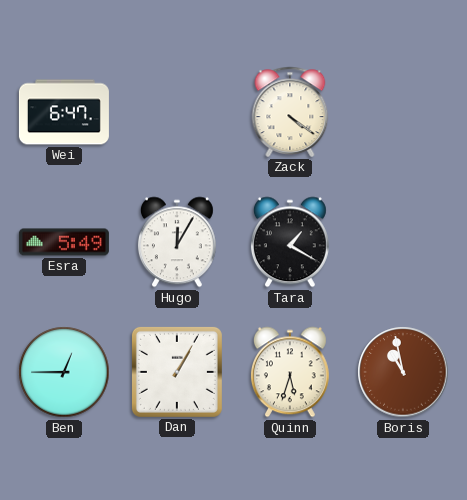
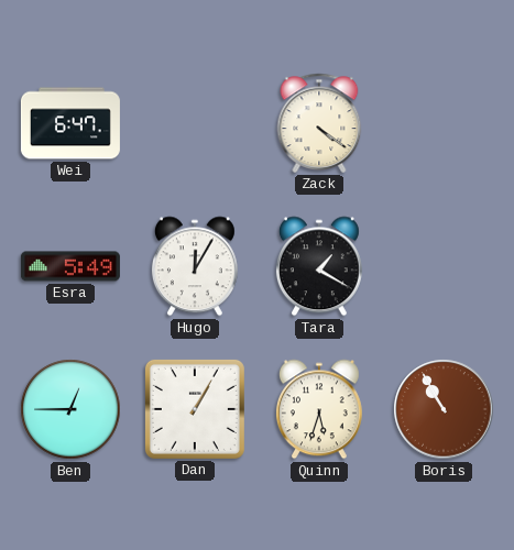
Boris: 10:58 -> 10:55 (444, 409)
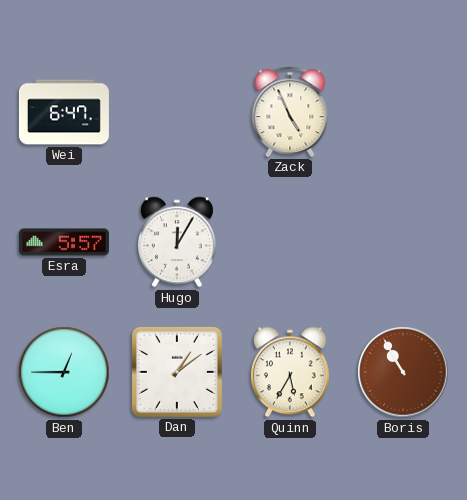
Zack: 4:21 -> 4:56 (290, 112)
Esra: 5:49 -> 5:57 (64, 242)
Tara: 1:20 -> none (319, 266)
Dan: 1:05 -> 1:09 (177, 372)
Quinn: 5:33 -> 5:35 (290, 372)
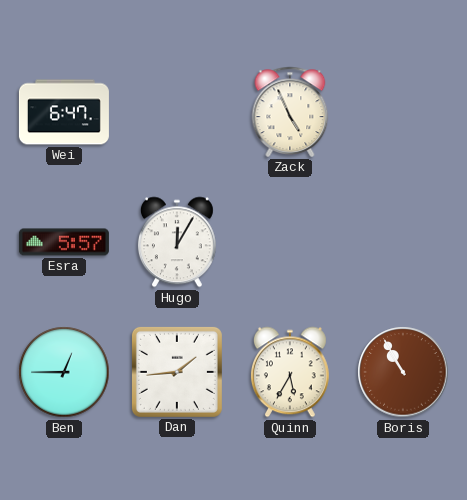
Dan: 1:09 -> 1:44 (177, 372)
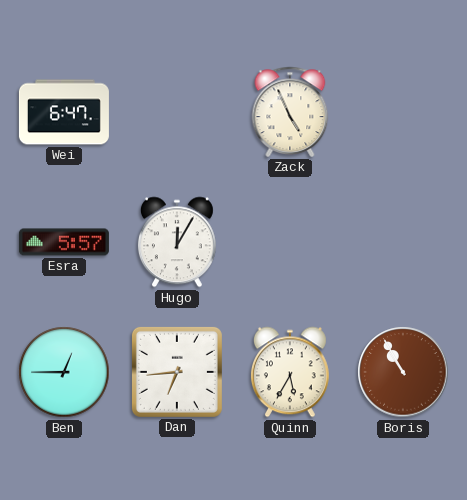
Dan: 1:44 -> 6:44 (177, 372)
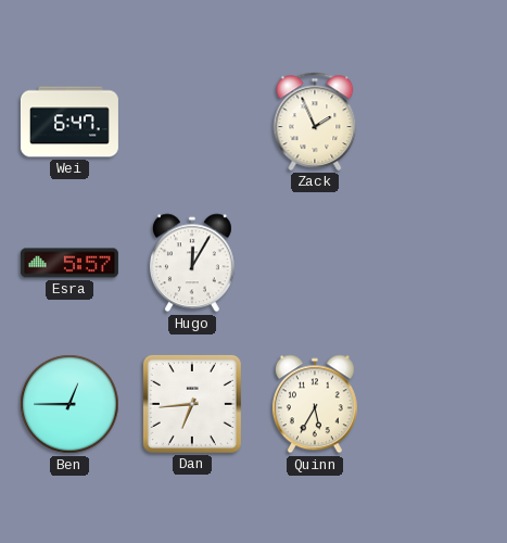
Zack: 4:56 -> 1:56 (315, 122)
Boris: 10:55 -> none (403, 372)
